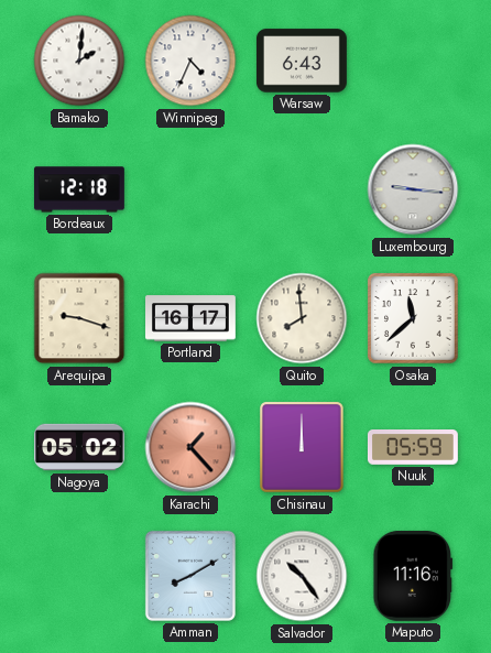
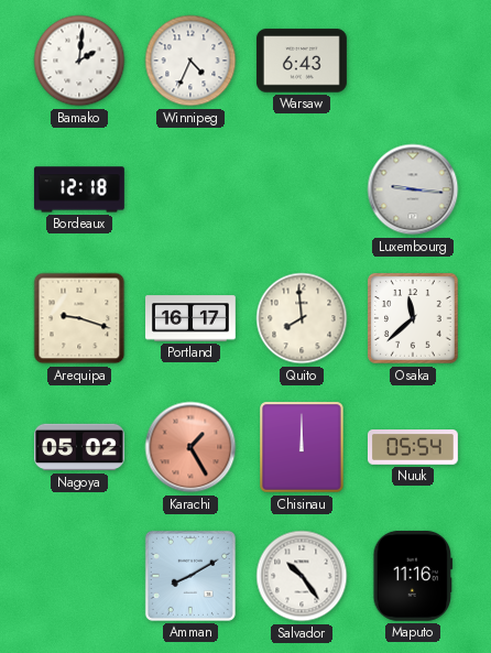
Karachi: 1:23 -> 1:25 (190, 447)
Nuuk: 05:59 -> 05:54 (413, 448)
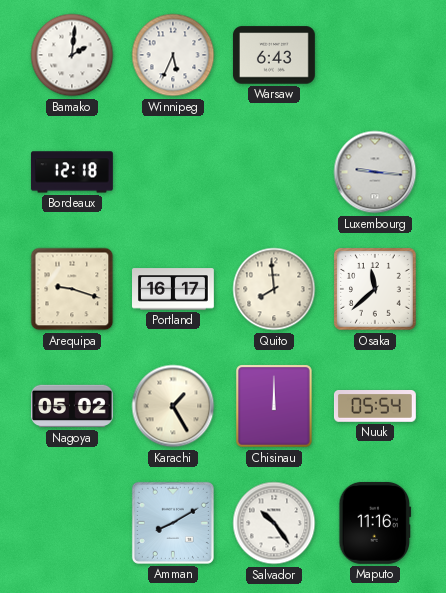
Winnipeg: 4:34 -> 5:34 (173, 55)
Karachi dial: salmon -> cream (173, 406)
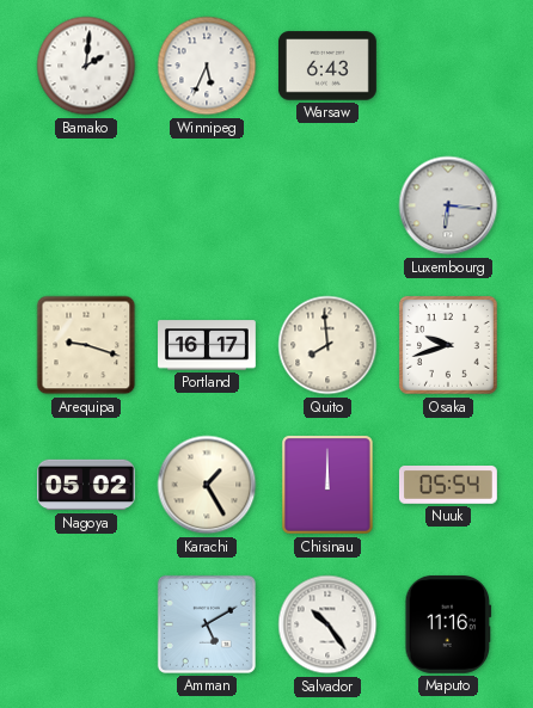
Bordeaux: 12:18 -> none (72, 172)
Luxembourg: 9:16 -> 6:16 (448, 205)
Osaka: 11:38 -> 9:42 (449, 346)
Amman: 8:10 -> 5:10 (207, 624)
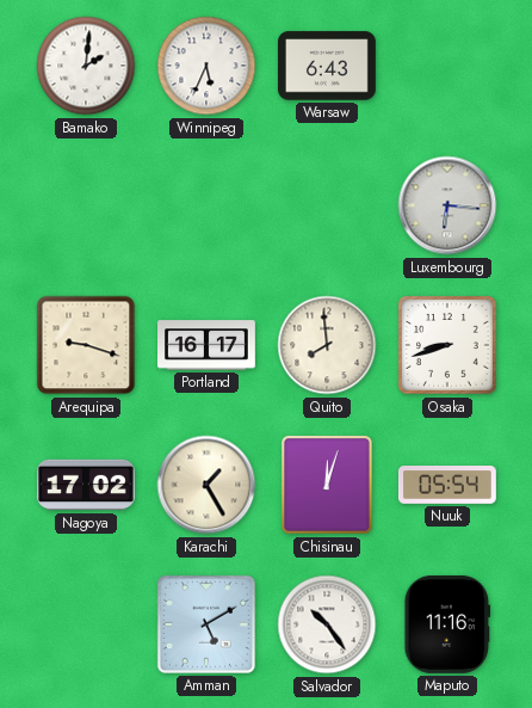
Osaka: 9:42 -> 8:42 (449, 346)
Nagoya: 05:02 -> 17:02 (87, 485)
Chisinau: 12:00 -> 12:03 (328, 486)
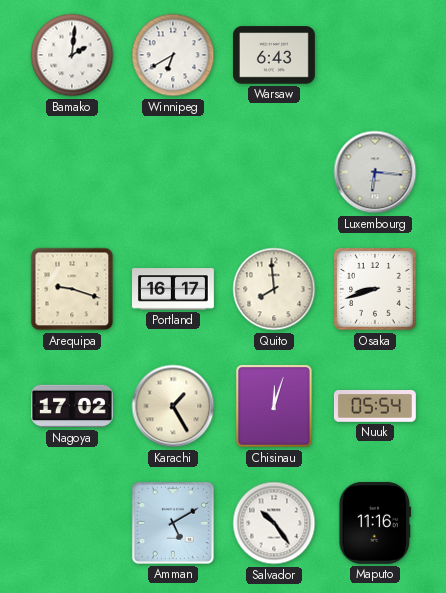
Winnipeg: 5:34 -> 6:40 (173, 55)
